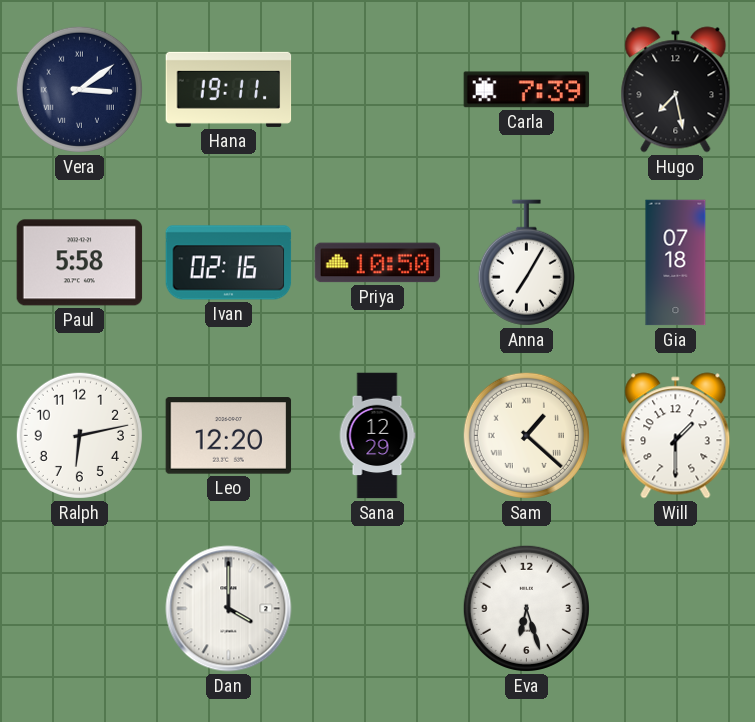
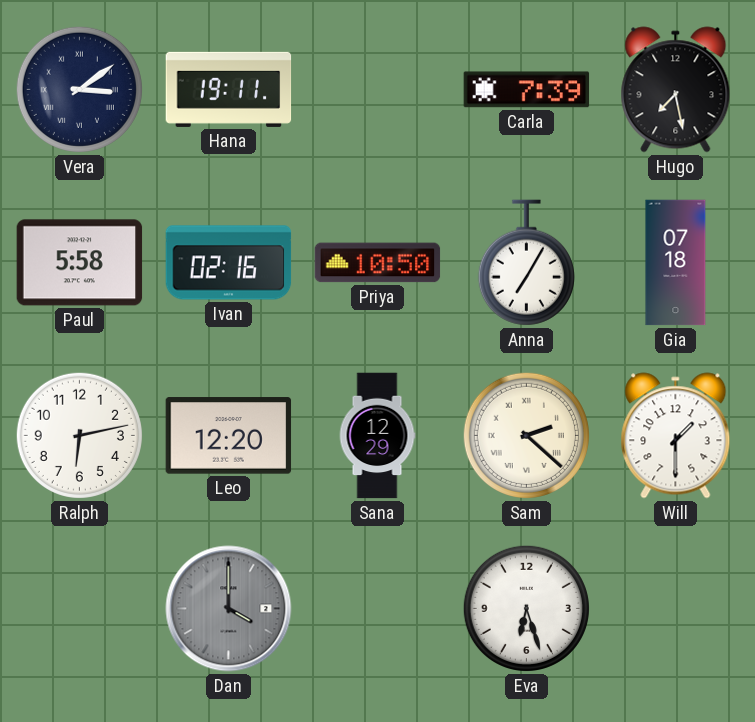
Sam: 1:22 -> 2:22 (526, 435)
Dan dial: white -> grey (229, 609)
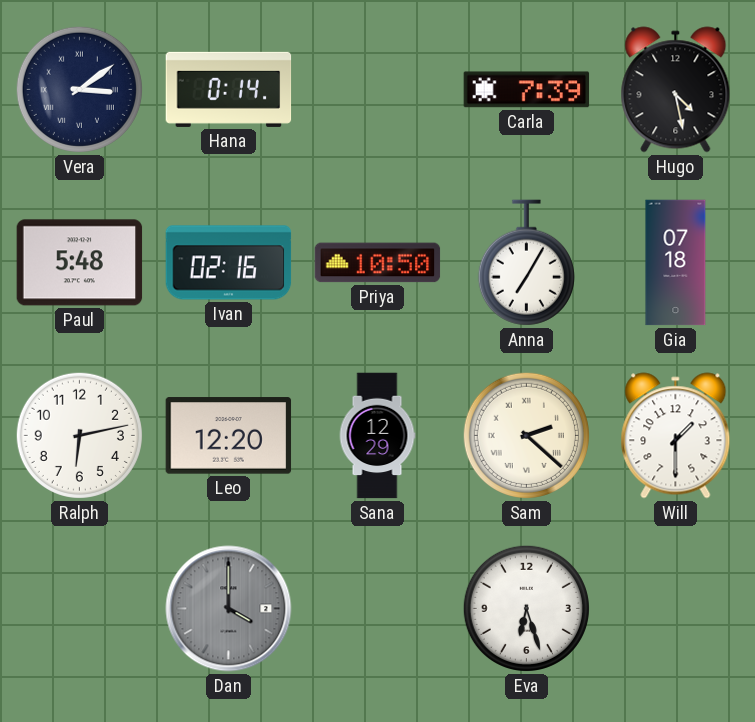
Hana: 19:11 -> 0:14 (229, 89)
Hugo: 7:28 -> 4:28 (676, 90)
Paul: 5:58 -> 5:48 (80, 263)
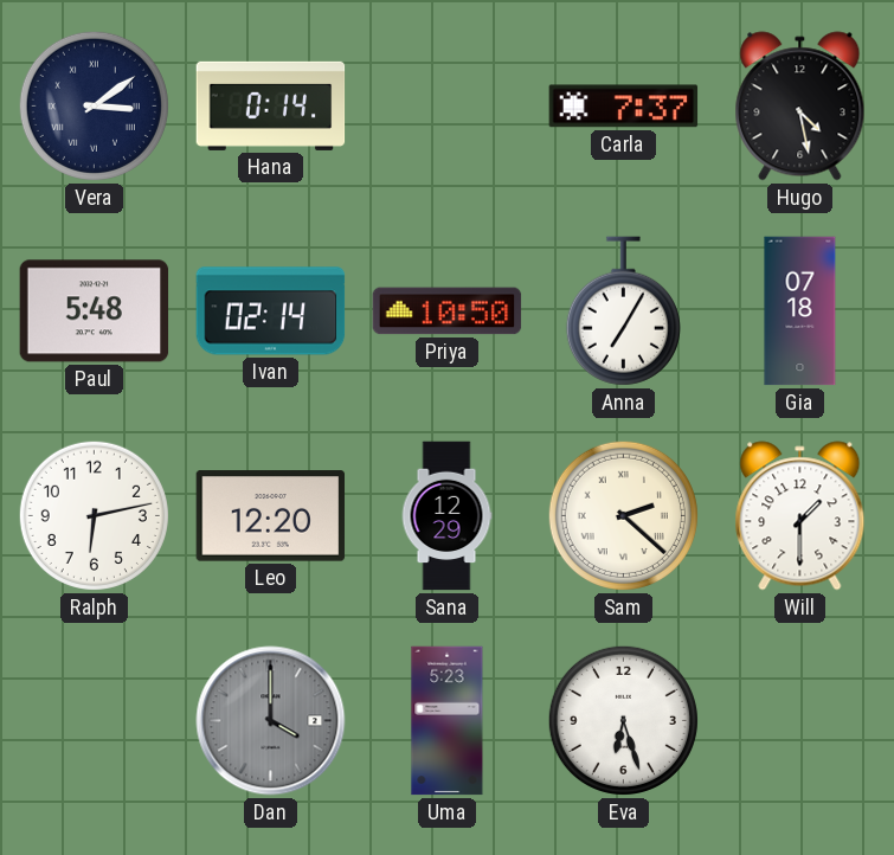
Carla: 7:39 -> 7:37 (624, 107)
Ivan: 02:16 -> 02:14 (271, 311)
Uma: none -> 5:23 (448, 721)
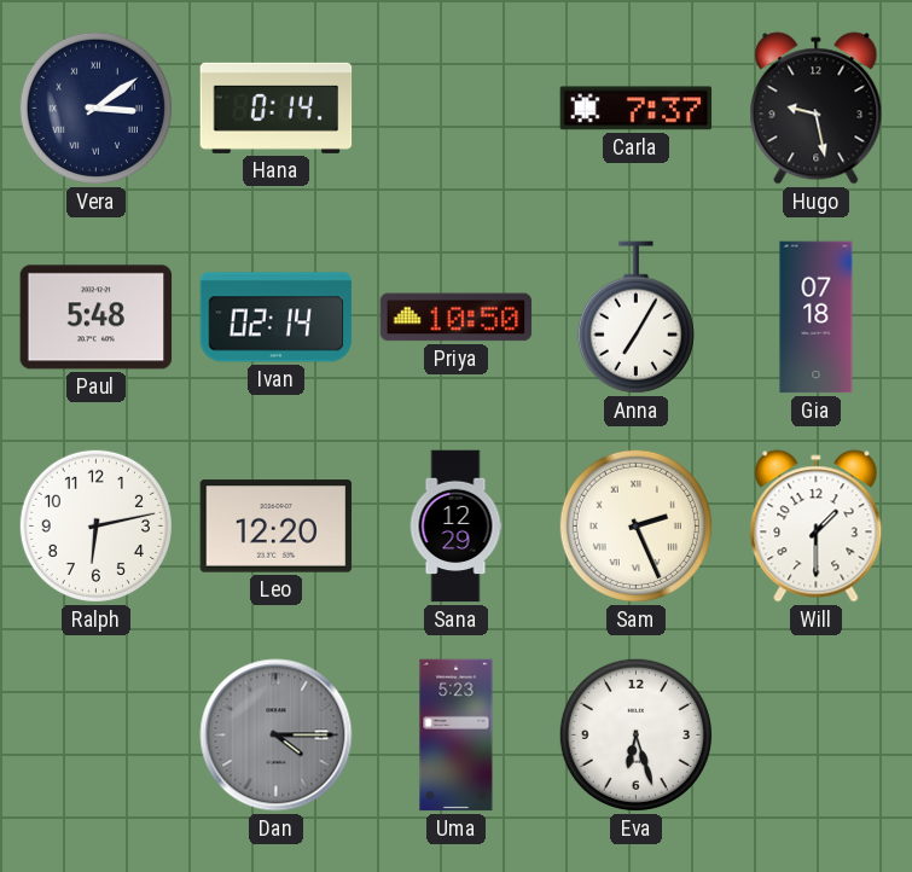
Hugo: 4:28 -> 9:28 (817, 109)
Sam: 2:22 -> 2:26 (635, 525)
Dan: 4:00 -> 4:15 (277, 736)
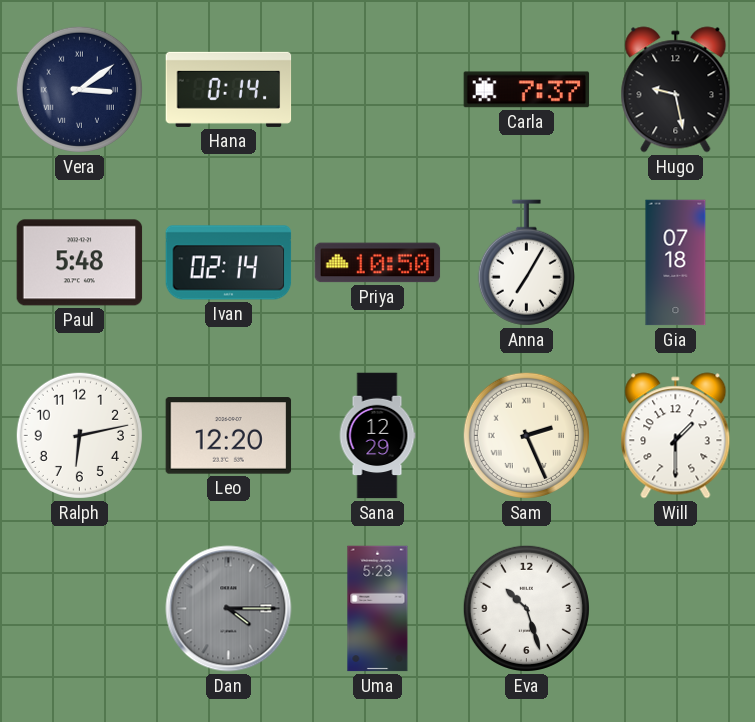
Eva: 6:27 -> 10:27 (526, 608)
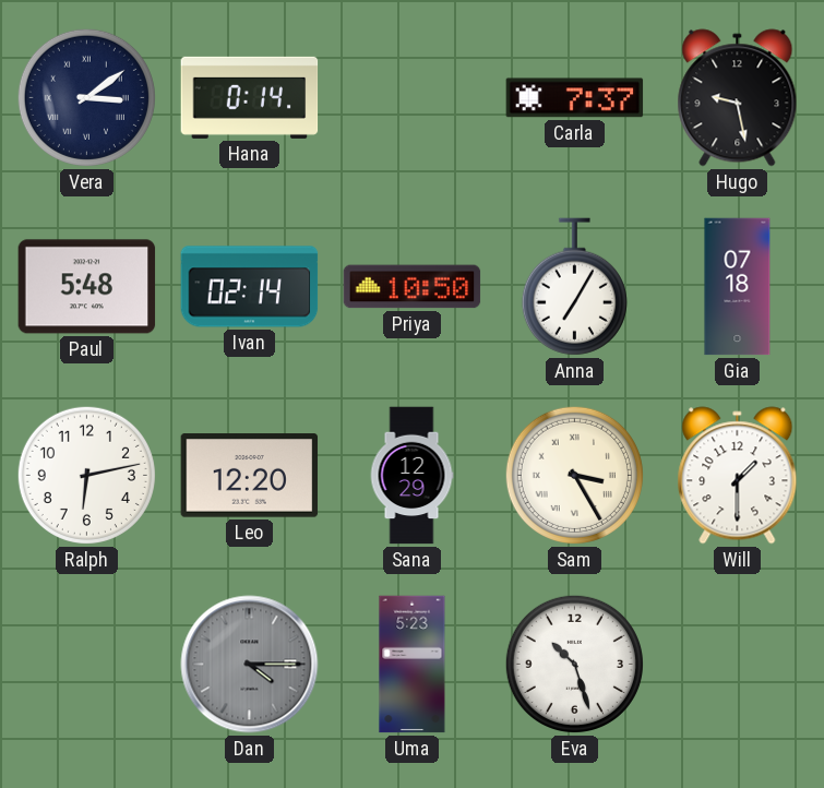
Sam: 2:26 -> 3:25 (574, 475)
